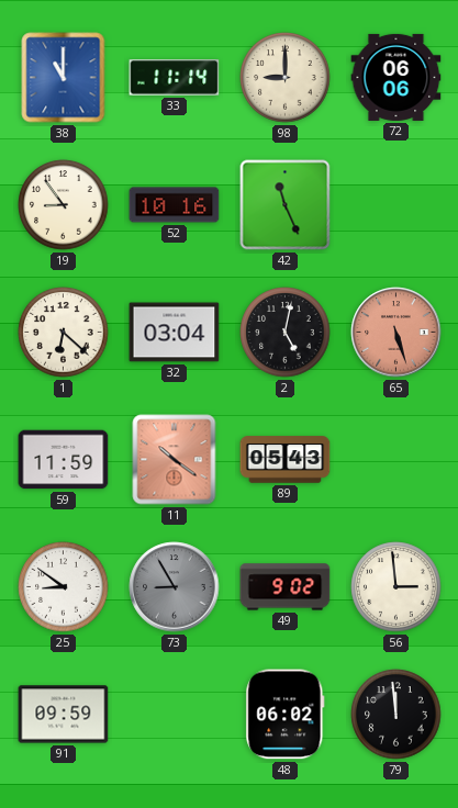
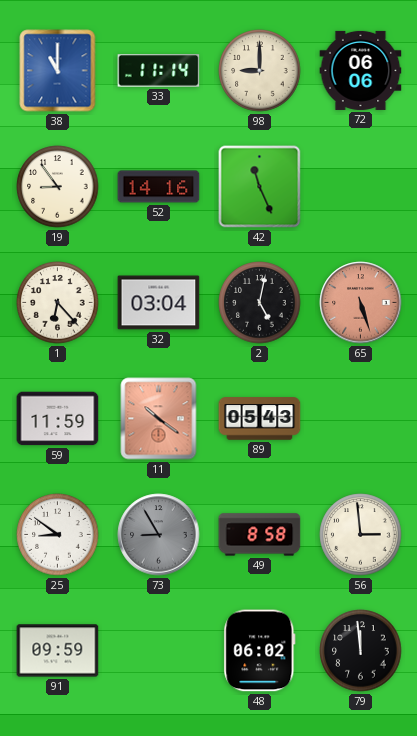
52: 10:16 -> 14:16 (159, 187)
1: 6:22 -> 6:23 (58, 303)
49: 9:02 -> 8:58 (260, 535)
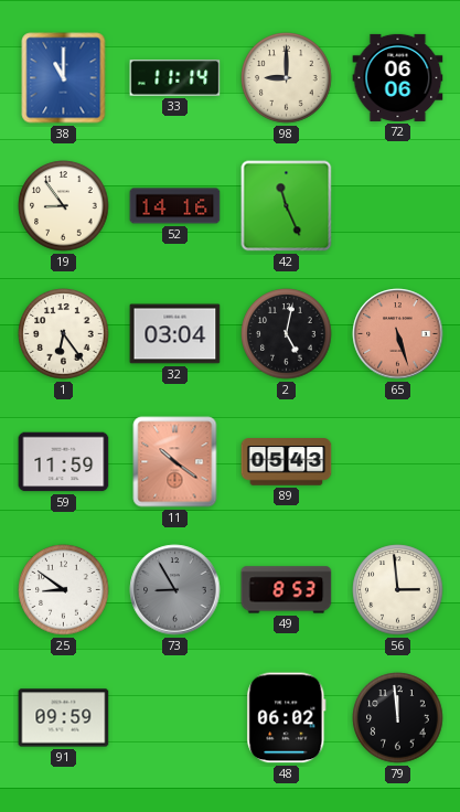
1: 6:23 -> 6:24 (64, 334)
49: 8:58 -> 8:53 (287, 590)
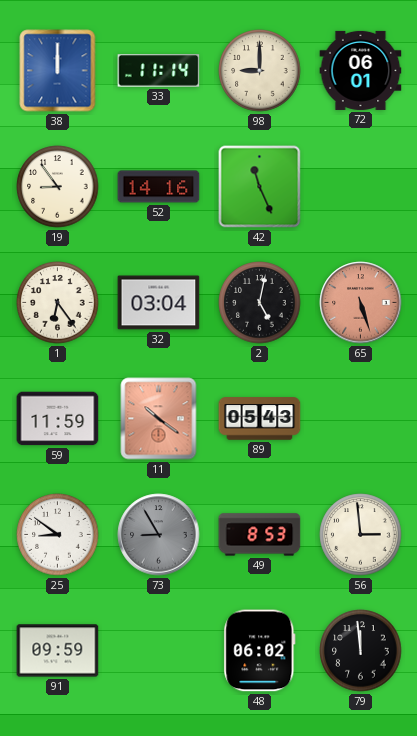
38: 11:00 -> 12:00 (58, 71)
72: 06:06 -> 06:01 (361, 70)
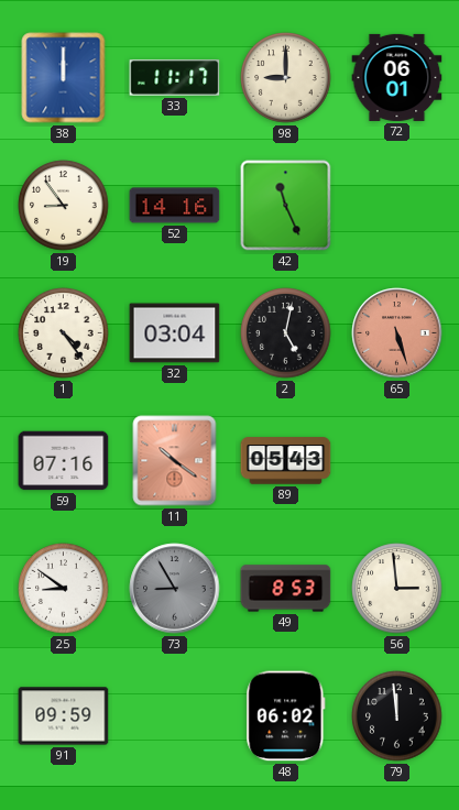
33: 11:14 -> 11:17 (175, 78)
1: 6:24 -> 4:24 (64, 333)
59: 11:59 -> 07:16 (64, 461)
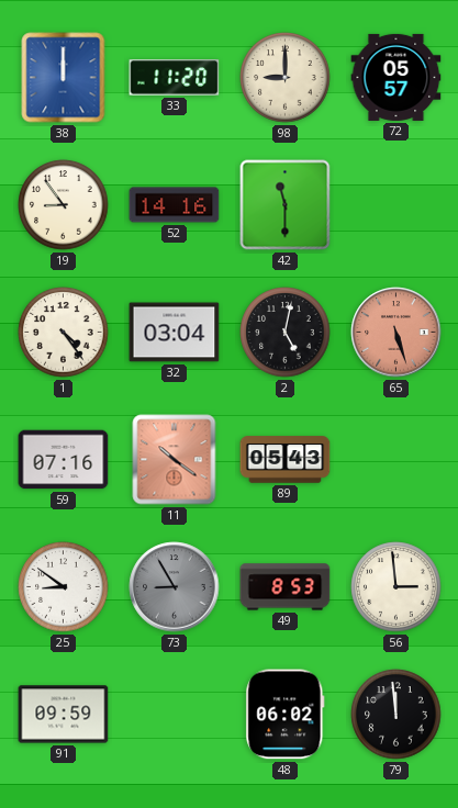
33: 11:17 -> 11:20 (175, 78)
72: 06:01 -> 05:57 (396, 77)
42: 11:26 -> 11:30 (286, 205)
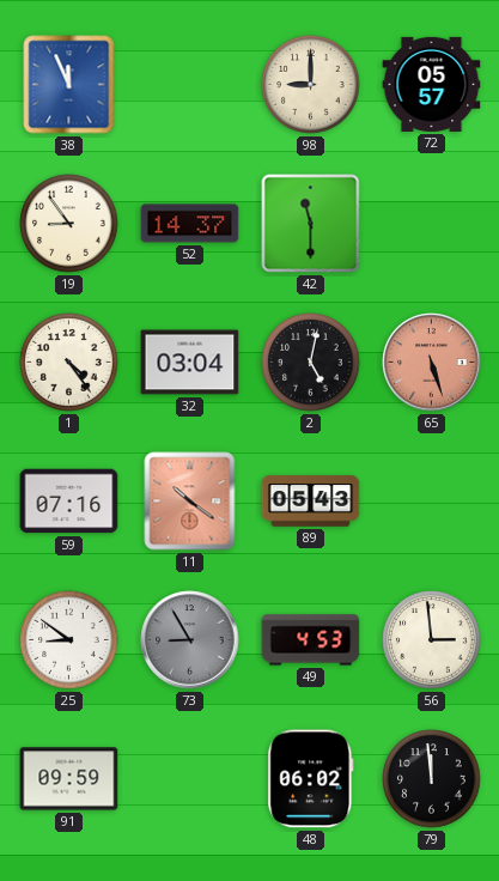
38: 12:00 -> 11:56 (69, 85)
33: 11:20 -> none (175, 78)
52: 14:16 -> 14:37 (190, 224)
49: 8:53 -> 4:53 (311, 640)
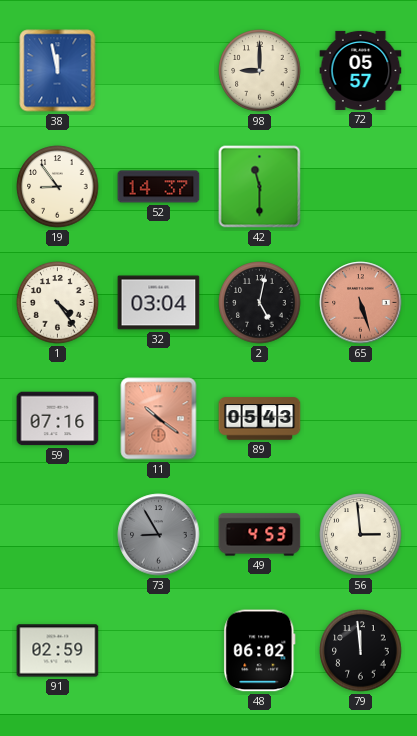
38: 11:56 -> 11:58 (58, 71)
25: 8:51 -> none (69, 640)
91: 09:59 -> 02:59 (58, 651)
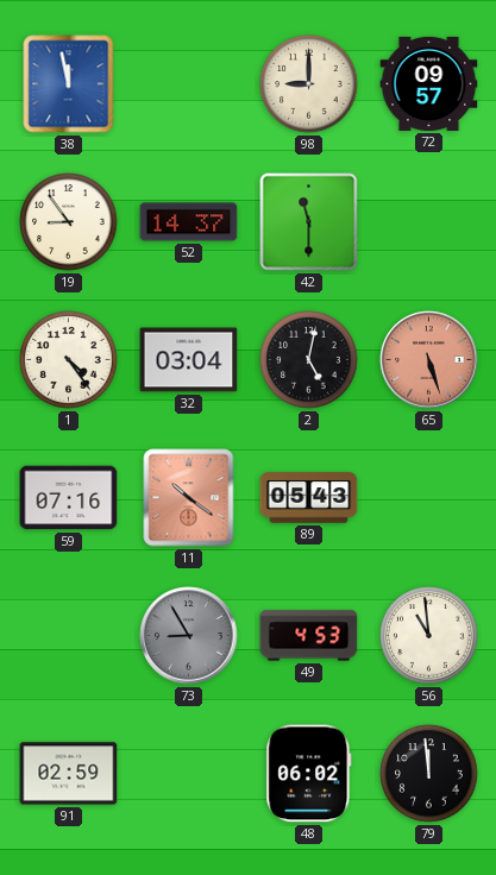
72: 05:57 -> 09:57 (429, 83)
56: 2:59 -> 10:59 (429, 636)
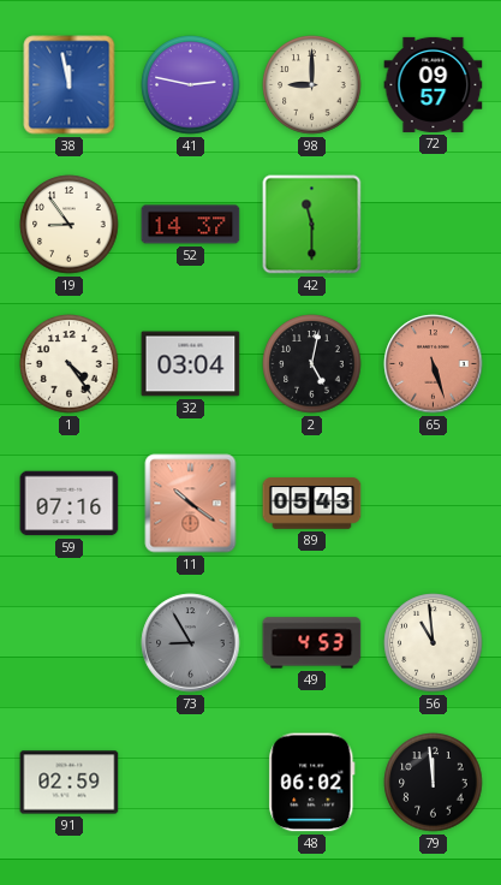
41: none -> 2:47 (191, 85)
